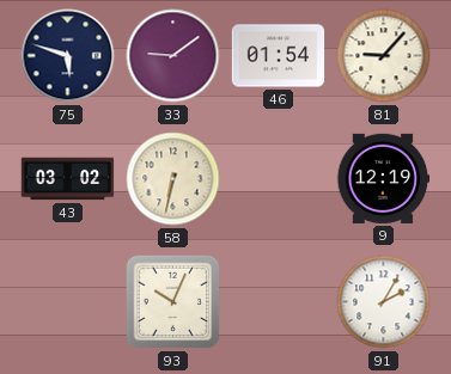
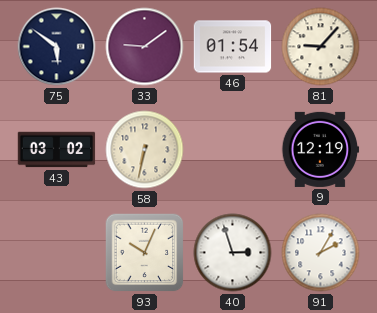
75: 5:48 -> 5:51 (57, 47)
40: none -> 2:57 (233, 253)
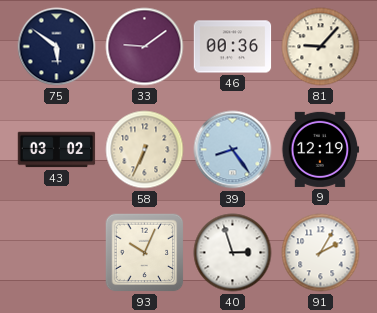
46: 01:54 -> 00:36 (233, 47)
58: 6:32 -> 6:34 (145, 150)
39: none -> 8:24 (233, 150)
